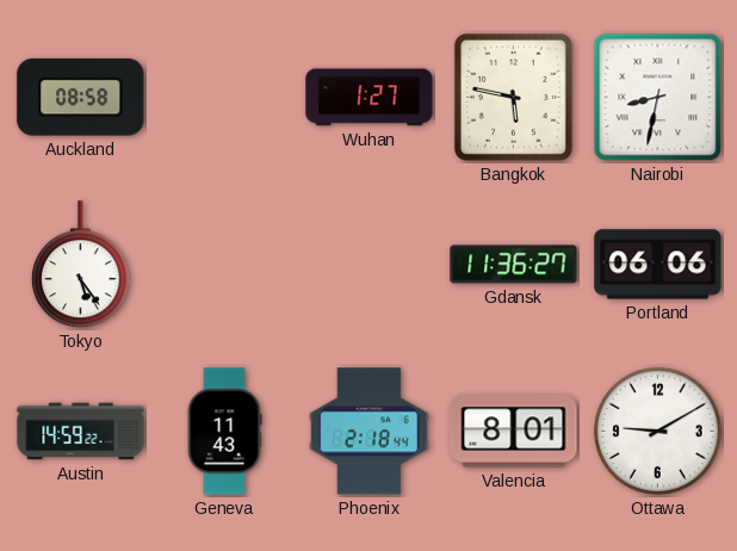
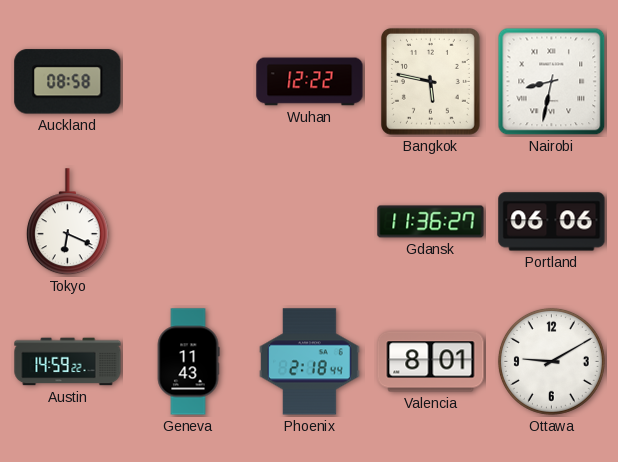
Wuhan: 1:27 -> 12:22 (310, 82)
Tokyo: 5:24 -> 6:19 (67, 222)
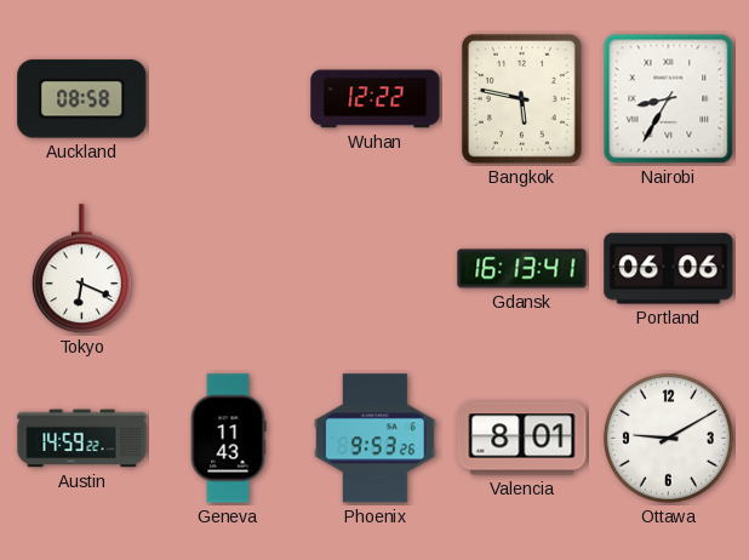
Nairobi: 8:32 -> 8:35 (669, 99)
Gdansk: 11:36 -> 16:13 (522, 269)
Phoenix: 2:18 -> 9:53 (376, 439)
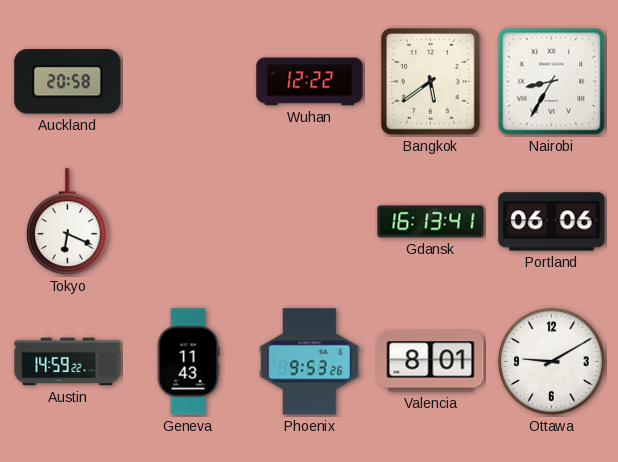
Auckland: 08:58 -> 20:58 (68, 82)
Bangkok: 5:47 -> 5:39 (430, 81)
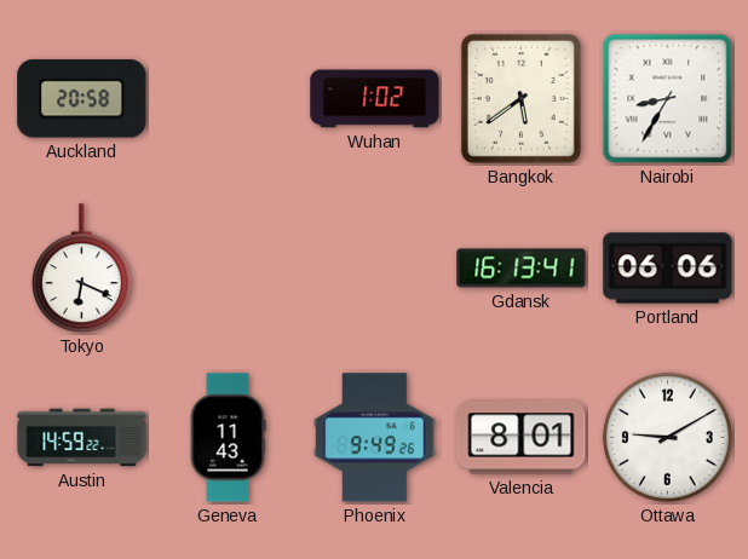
Wuhan: 12:22 -> 1:02 (375, 99)
Phoenix: 9:53 -> 9:49 (375, 438)
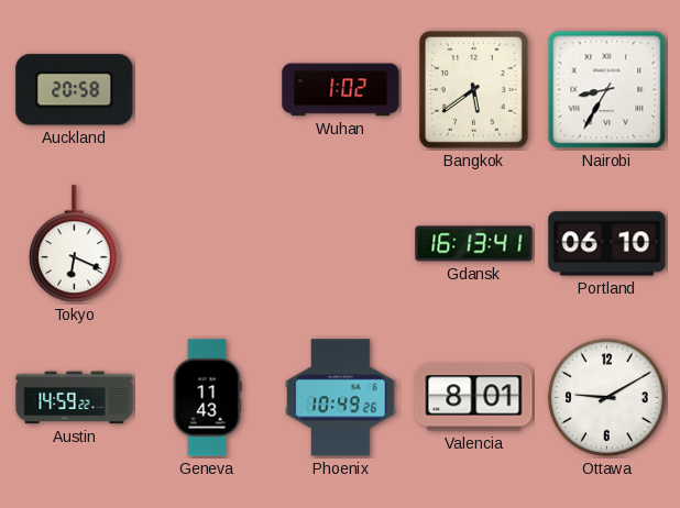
Portland: 06:06 -> 06:10 (607, 244)
Phoenix: 9:49 -> 10:49 (341, 398)
